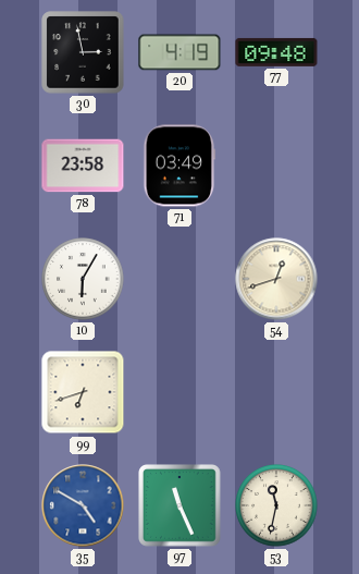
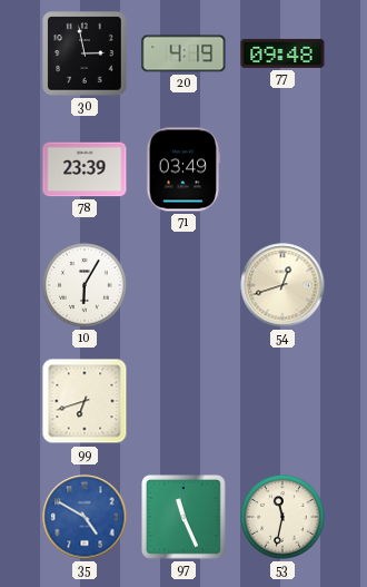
78: 23:58 -> 23:39 (85, 169)
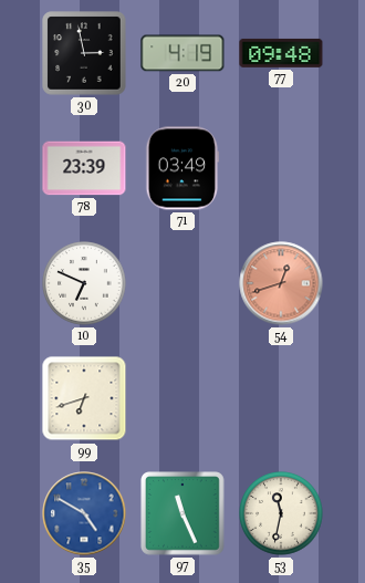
10: 6:05 -> 6:49 (84, 283)
54 dial: cream -> salmon (281, 283)
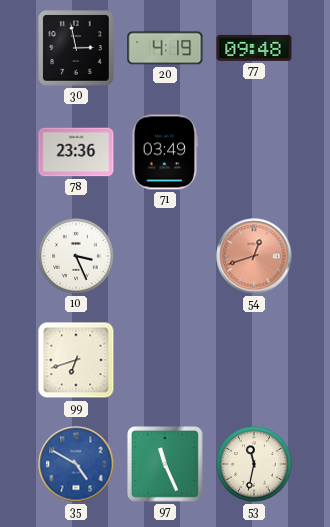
78: 23:39 -> 23:36 (76, 152)
10: 6:49 -> 3:26 (76, 256)
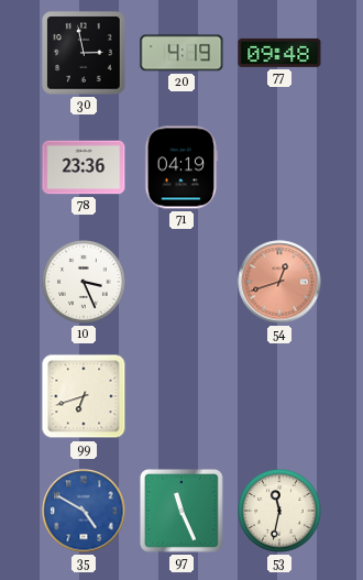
71: 03:49 -> 04:19 (182, 167)
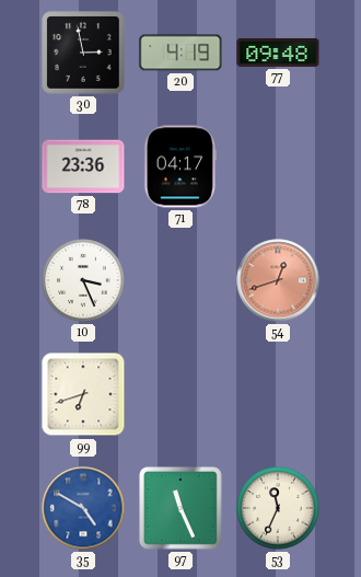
71: 04:19 -> 04:17 (180, 166)
53: 11:32 -> 11:34 (278, 508)
